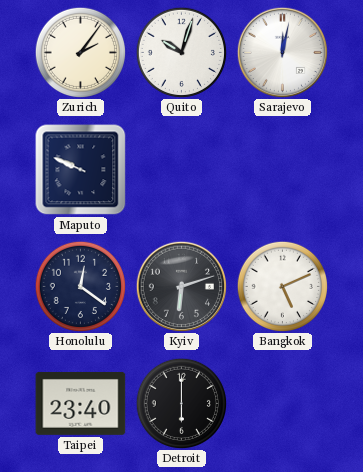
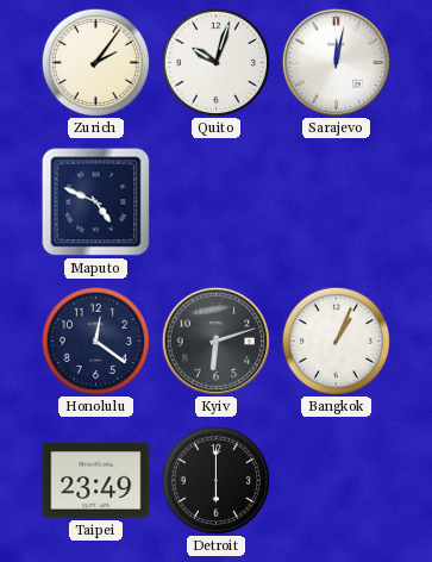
Maputo: 9:49 -> 4:49 (96, 202)
Bangkok: 5:11 -> 1:04 (336, 341)
Taipei: 23:40 -> 23:49 (96, 480)
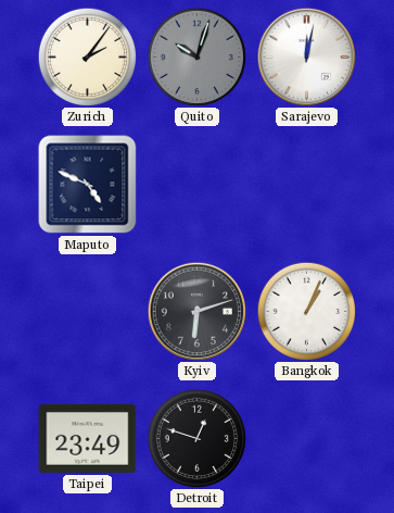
Quito dial: white -> grey (196, 57)
Honolulu: 12:21 -> none (95, 341)
Detroit: 6:00 -> 12:48 (196, 438)
